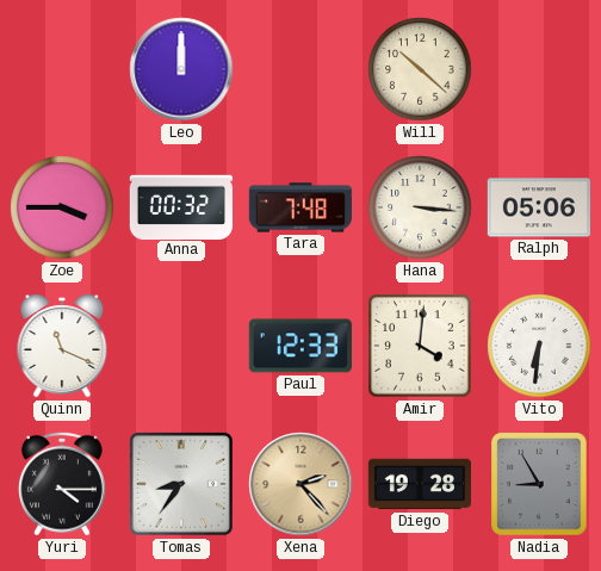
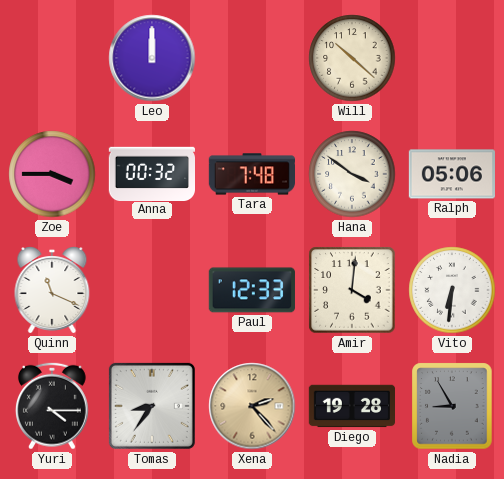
Hana: 3:16 -> 3:51 (352, 174)
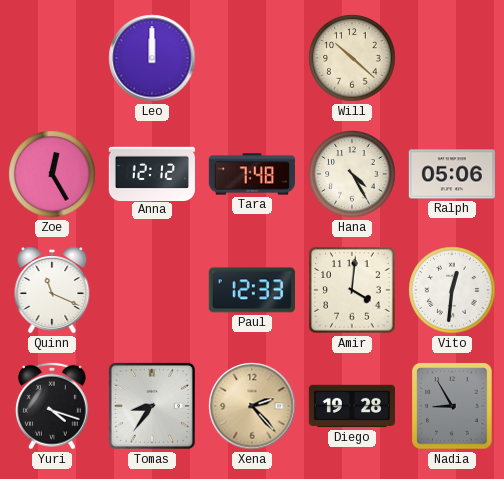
Zoe: 3:45 -> 12:25 (52, 174)
Anna: 00:32 -> 12:12 (152, 173)
Hana: 3:51 -> 4:25 (352, 174)
Vito: 6:31 -> 12:31 (452, 290)
Yuri: 4:15 -> 4:18 (52, 406)
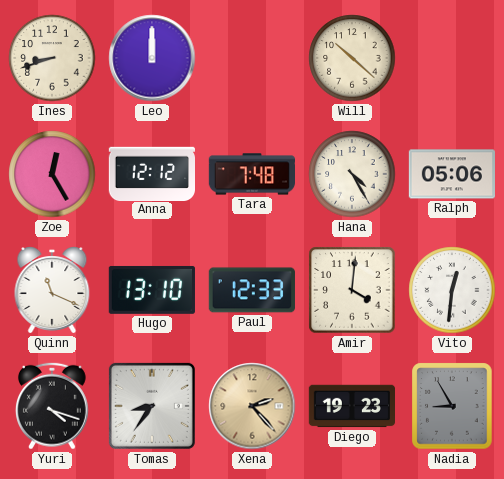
Ines: none -> 8:42 (52, 58)
Hugo: none -> 13:10 (152, 290)
Diego: 19:28 -> 19:23 (352, 406)
